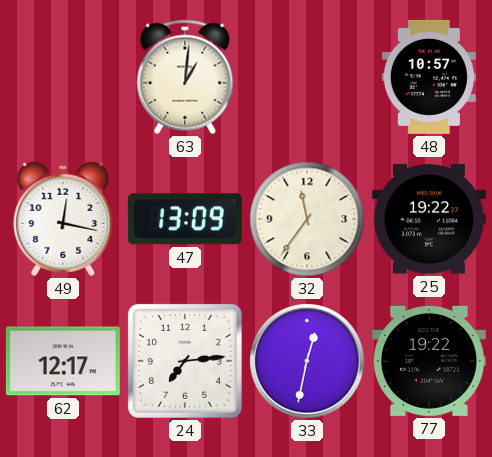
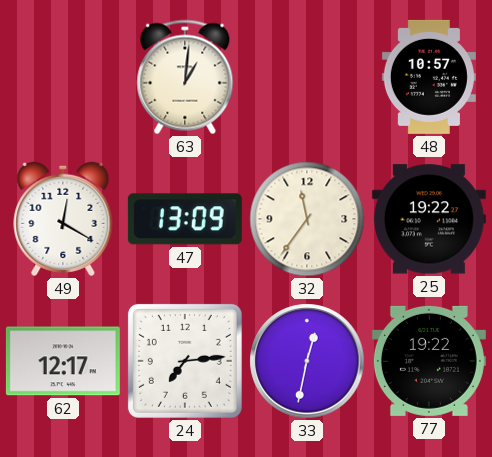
49: 12:17 -> 12:20 (63, 219)
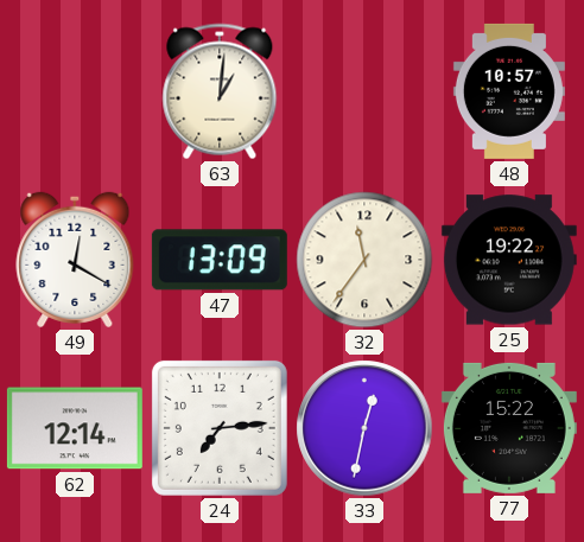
62: 12:17 -> 12:14 (75, 428)
77: 19:22 -> 15:22 (509, 428)
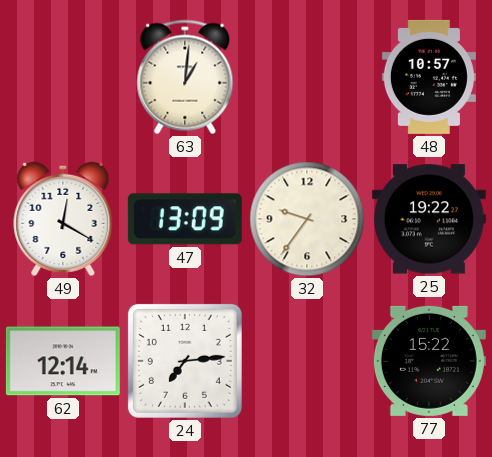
32: 11:36 -> 9:36 (307, 219)
33: 12:32 -> none (364, 428)
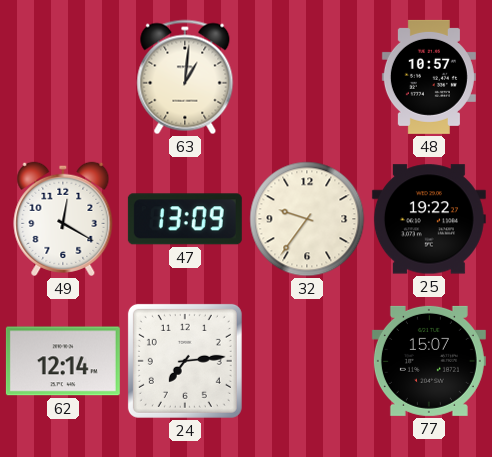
77: 15:22 -> 15:07 (429, 361)
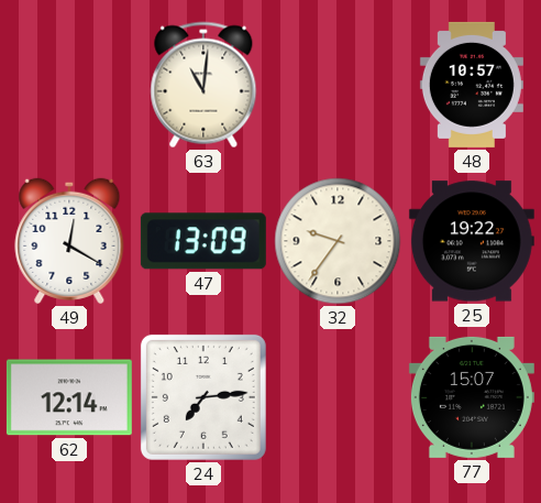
63: 1:01 -> 11:01 (203, 85)
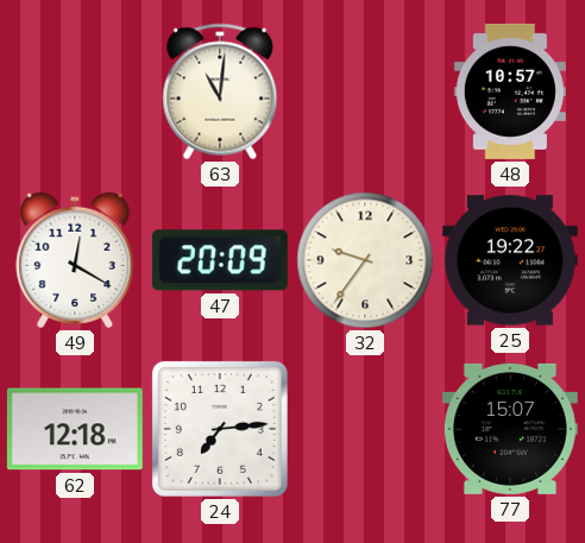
47: 13:09 -> 20:09 (220, 260)
62: 12:14 -> 12:18 (75, 429)
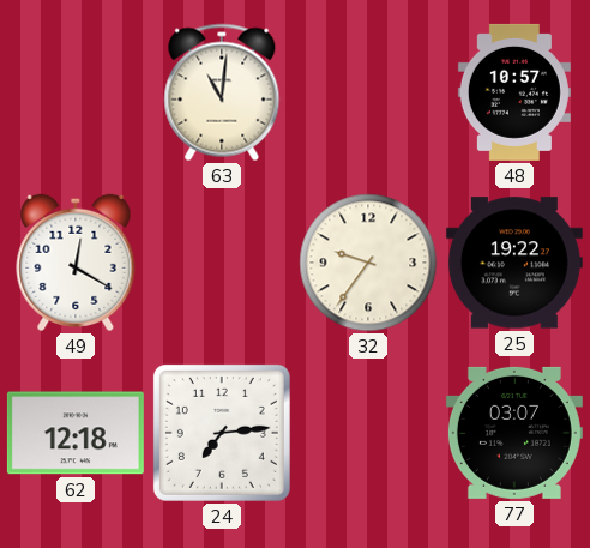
47: 20:09 -> none (220, 260)
77: 15:07 -> 03:07 (514, 433)
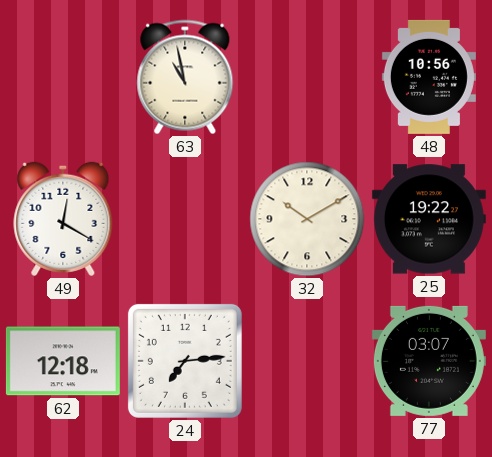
63: 11:01 -> 10:58 (185, 77)
48: 10:57 -> 10:56 (429, 77)
32: 9:36 -> 10:10 (307, 219)
